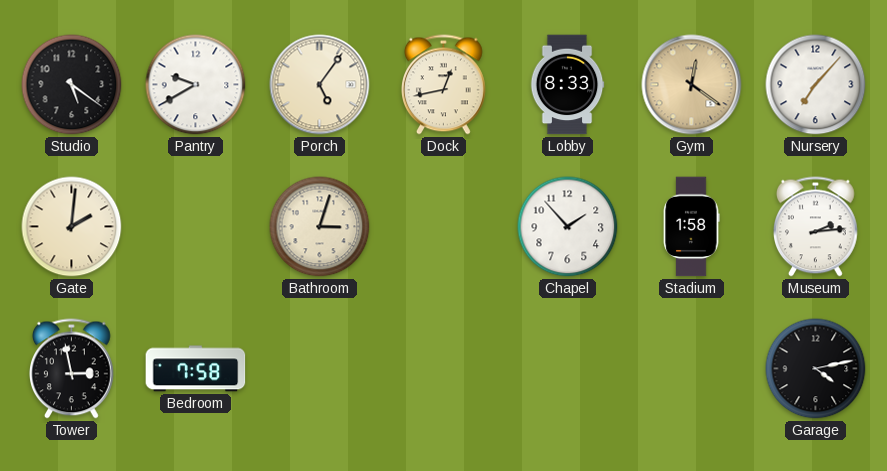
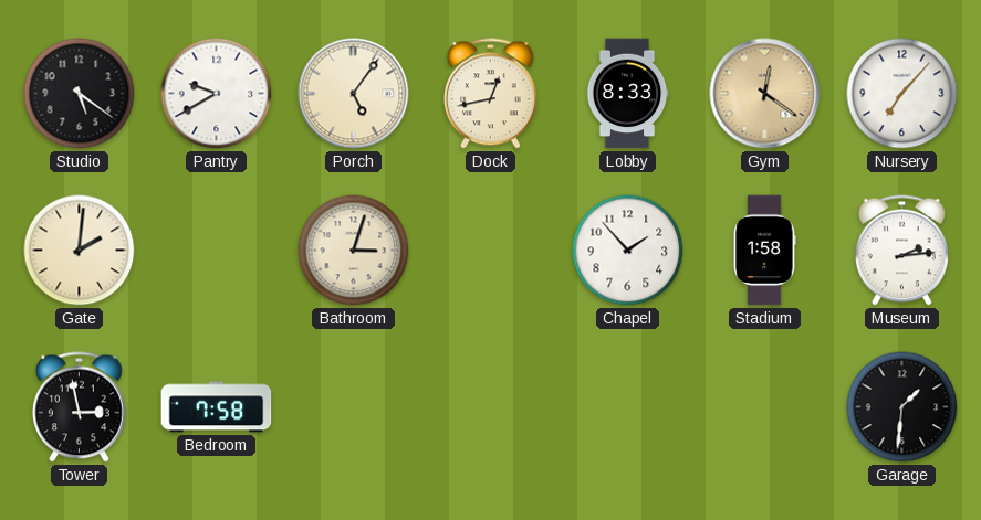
Garage: 4:13 -> 1:31 (902, 407)
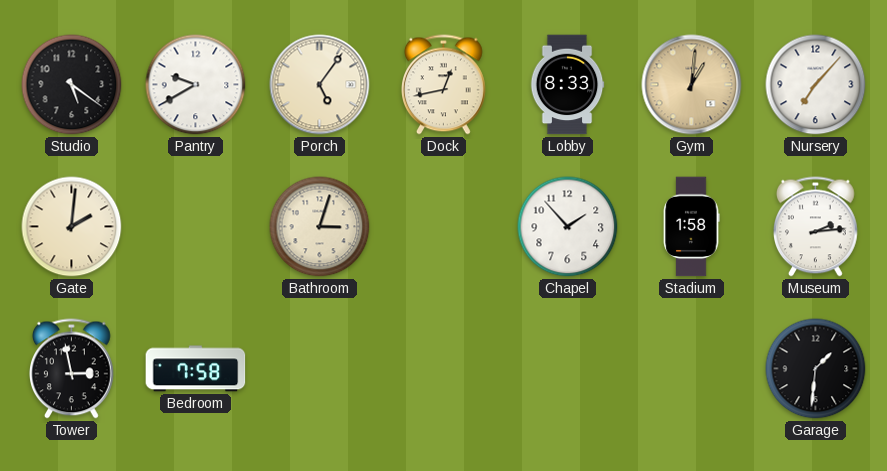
Gym: 12:21 -> 1:01 (692, 85)
